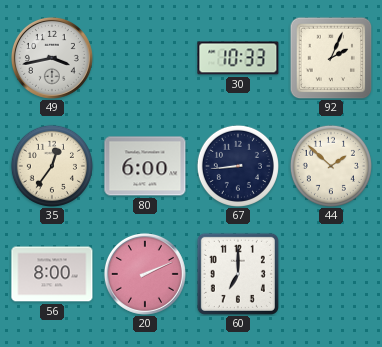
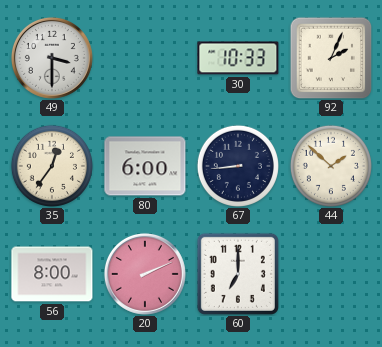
49: 3:43 -> 3:30 (52, 58)
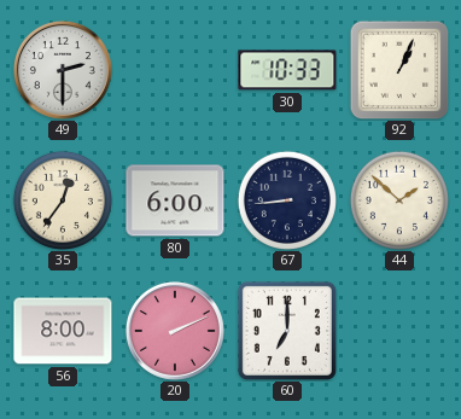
49: 3:30 -> 2:30 (63, 70)
92: 2:04 -> 1:04 (399, 70)
